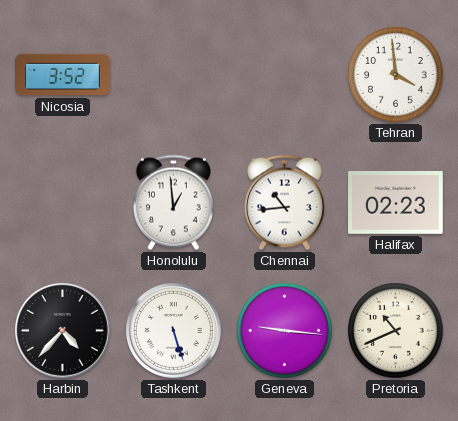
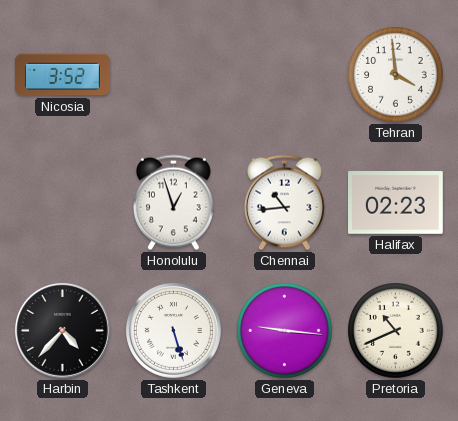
Honolulu: 12:59 -> 12:57 (173, 203)
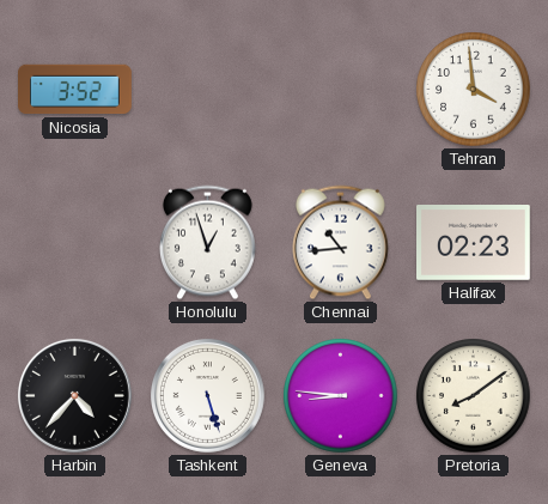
Geneva: 9:16 -> 8:46 (341, 396)
Pretoria: 10:41 -> 8:09 (474, 396)
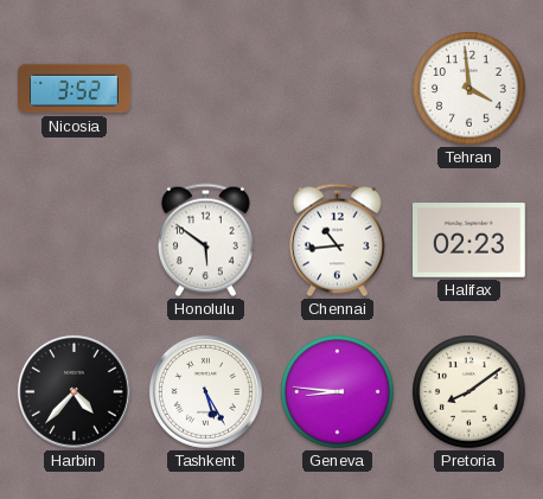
Honolulu: 12:57 -> 5:51 (205, 241)
Tashkent: 5:27 -> 5:25 (205, 391)
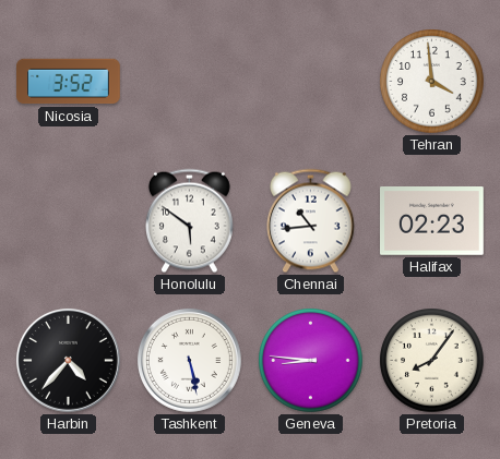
Tashkent: 5:25 -> 5:28 (189, 360)
Pretoria: 8:09 -> 8:06 (432, 361)
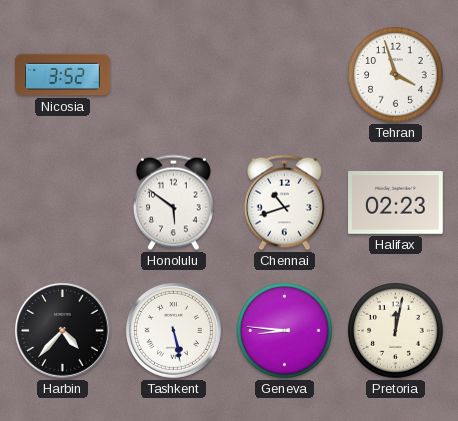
Tehran: 3:59 -> 3:57 (396, 75)
Chennai: 10:44 -> 10:42 (284, 203)
Pretoria: 8:06 -> 12:02 (396, 331)
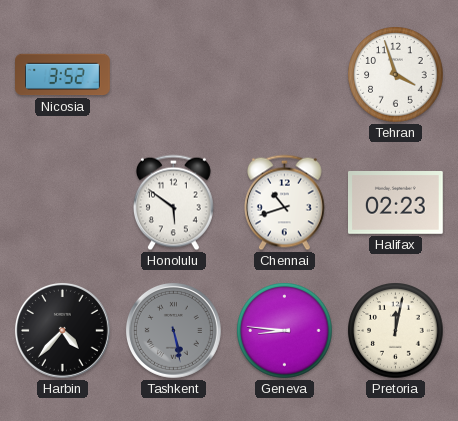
Tashkent dial: white -> grey (173, 330)
